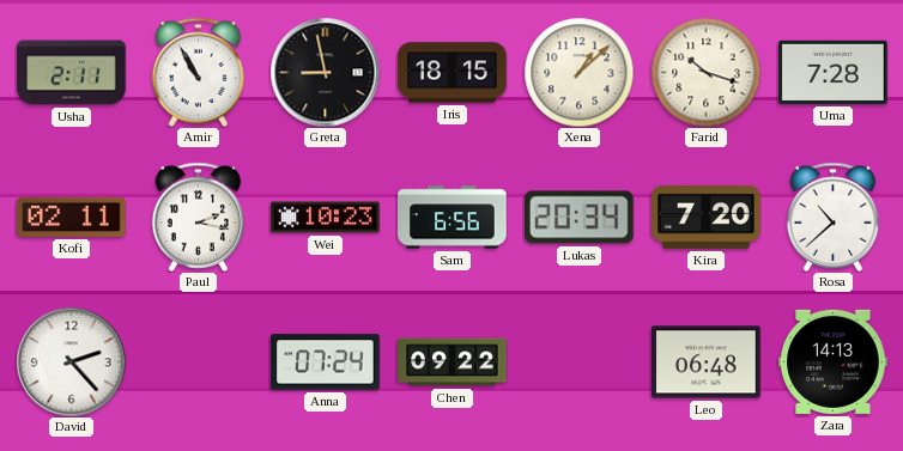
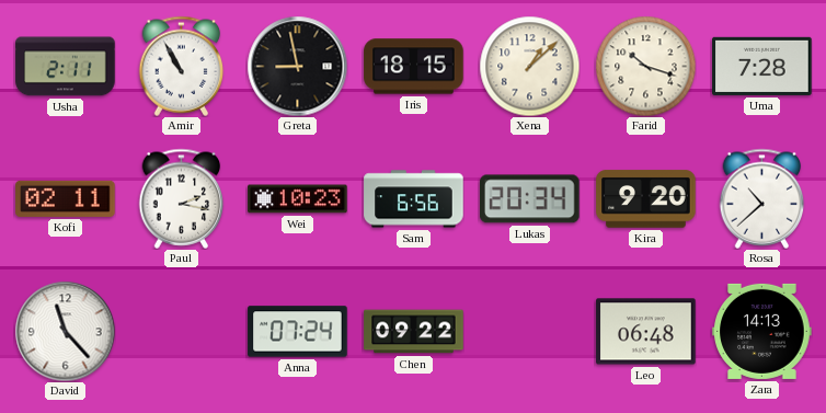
Kira: 7:20 -> 9:20 (646, 199)
David: 2:23 -> 11:23 (65, 331)
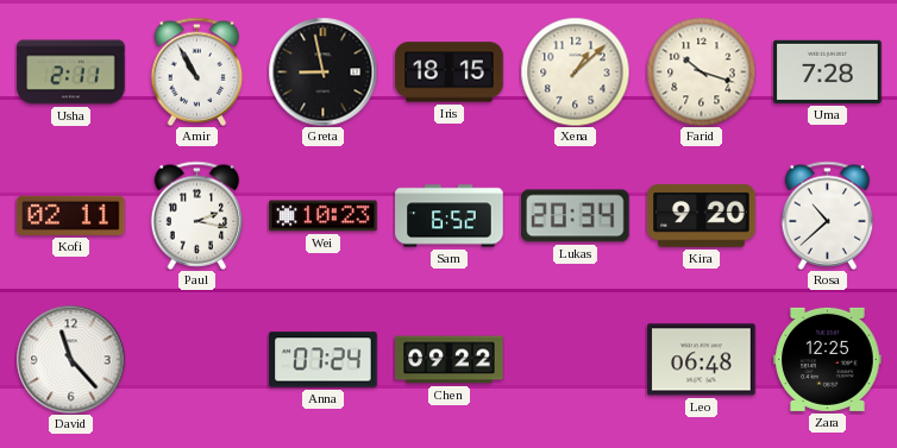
Sam: 6:56 -> 6:52 (450, 216)
Zara: 14:13 -> 12:25 (828, 359)
